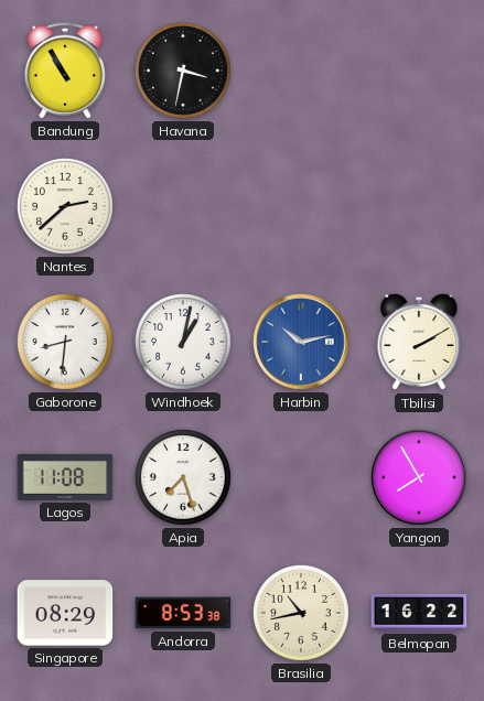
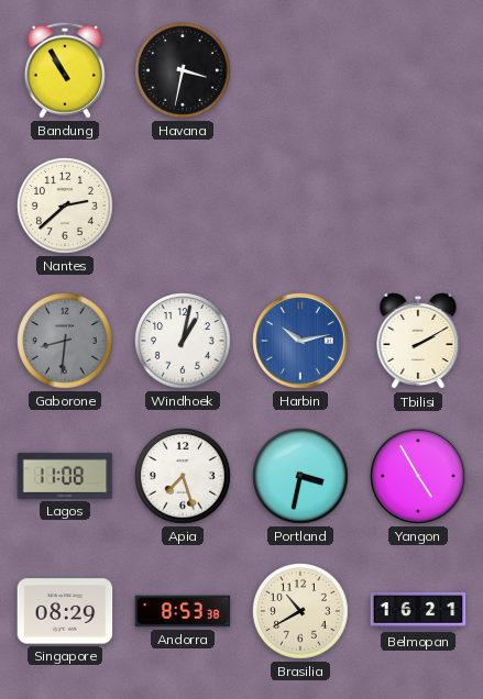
Gaborone dial: white -> grey (66, 342)
Portland: none -> 3:32 (301, 477)
Yangon: 7:55 -> 4:55 (418, 476)
Brasilia: 10:43 -> 10:40 (301, 612)
Belmopan: 16:22 -> 16:21 (418, 611)
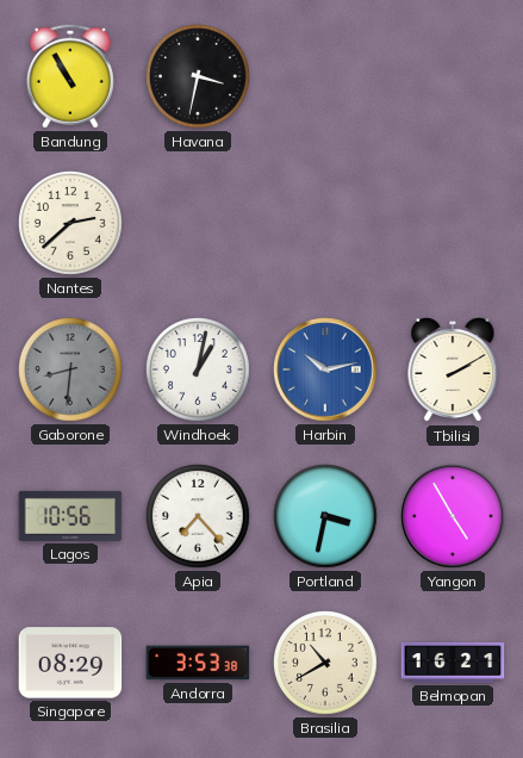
Lagos: 11:08 -> 10:56 (70, 516)
Apia: 7:27 -> 7:23 (199, 517)
Andorra: 8:53 -> 3:53 (198, 663)
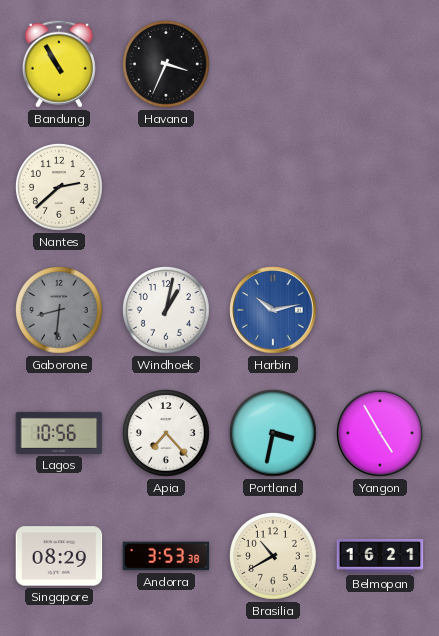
Havana: 3:32 -> 3:34 (167, 65)
Tbilisi: 2:10 -> none (453, 369)
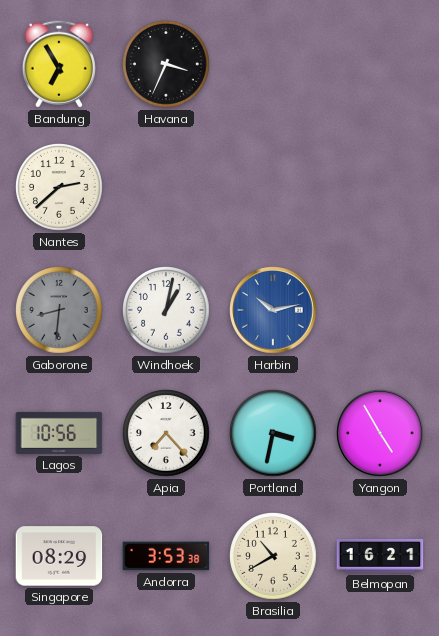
Bandung: 10:55 -> 6:55 (59, 64)
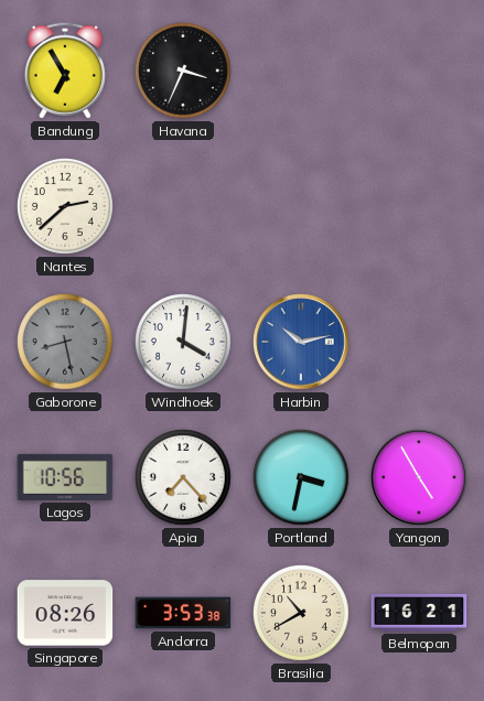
Gaborone: 8:31 -> 8:28 (66, 343)
Windhoek: 1:02 -> 4:01 (184, 343)
Singapore: 08:29 -> 08:26 (65, 613)
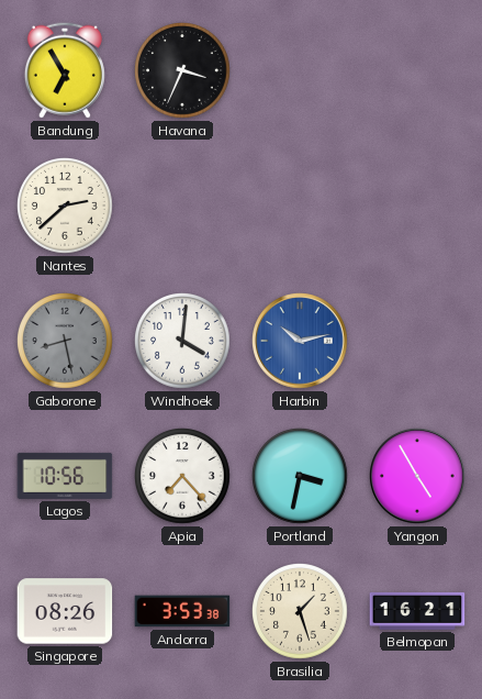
Brasilia: 10:40 -> 1:27 (301, 612)
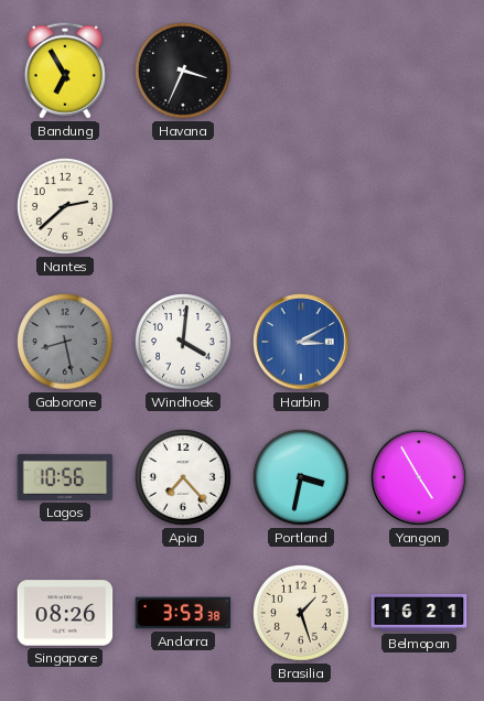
Harbin: 10:13 -> 3:10 (301, 342)
